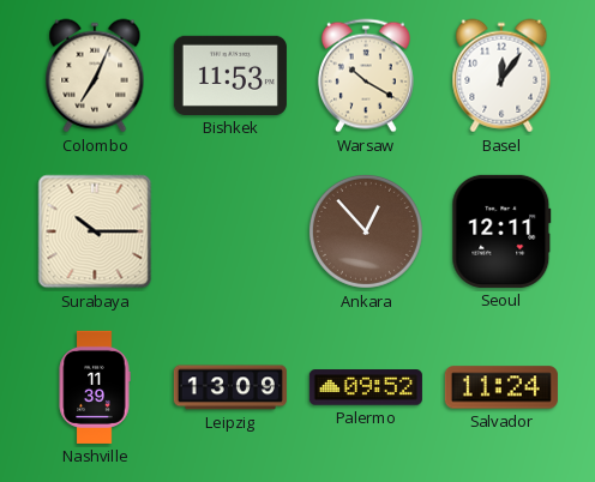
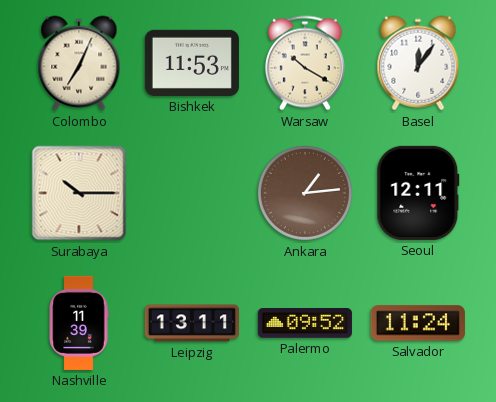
Ankara: 12:53 -> 1:14 (305, 193)
Leipzig: 13:09 -> 13:11 (192, 323)
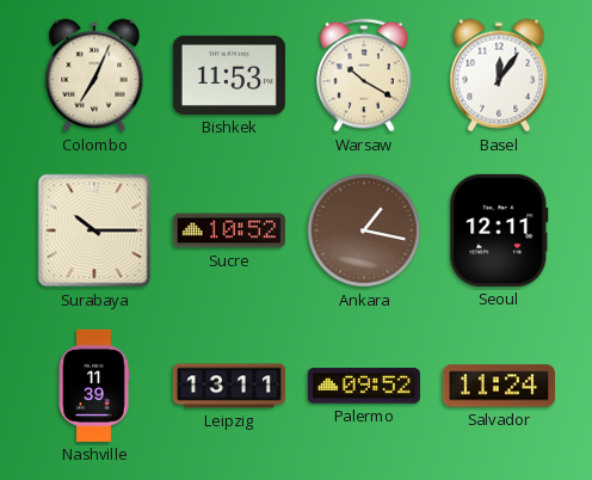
Sucre: none -> 10:52 (229, 230)
Ankara: 1:14 -> 1:17 (364, 230)
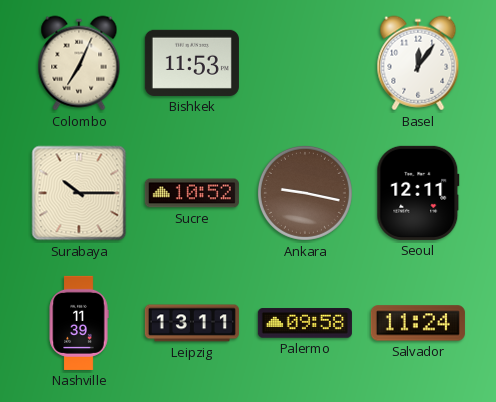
Warsaw: 10:20 -> none (364, 75)
Ankara: 1:17 -> 9:17 (305, 193)
Palermo: 09:52 -> 09:58 (305, 323)
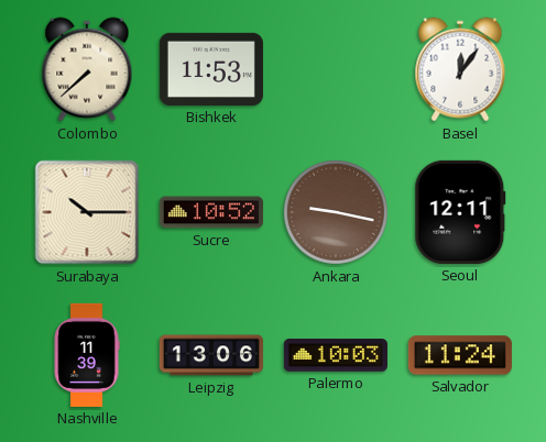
Colombo: 7:04 -> 7:38 (87, 69)
Leipzig: 13:11 -> 13:06 (211, 355)
Palermo: 09:58 -> 10:03 (336, 355)
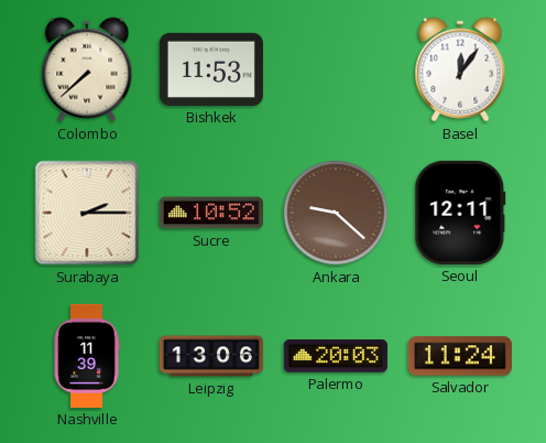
Surabaya: 10:15 -> 2:15 (87, 213)
Ankara: 9:17 -> 9:22 (336, 213)
Palermo: 10:03 -> 20:03 (336, 356)
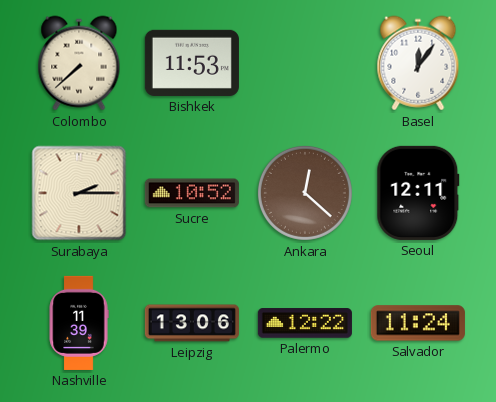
Ankara: 9:22 -> 12:22 (305, 193)
Palermo: 20:03 -> 12:22 (305, 323)
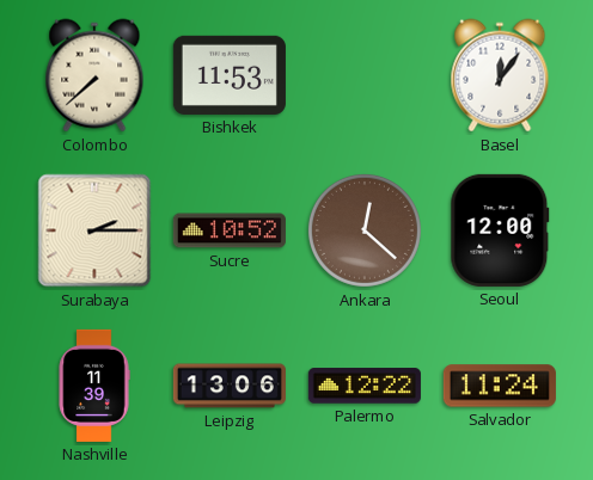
Seoul: 12:11 -> 12:00 (500, 230)
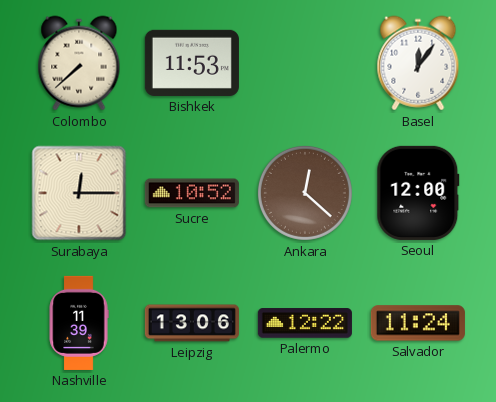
Surabaya: 2:15 -> 12:15 (79, 193)
